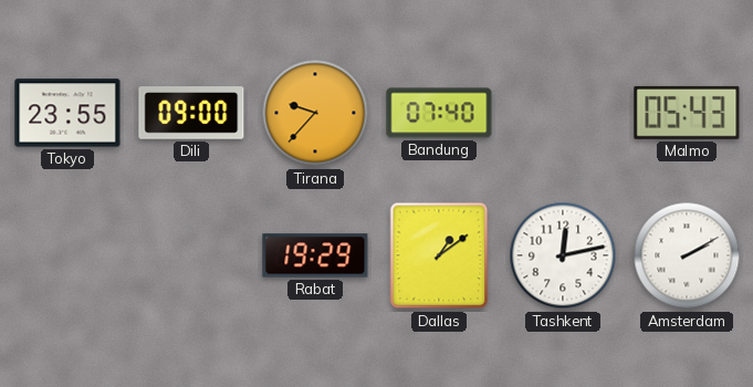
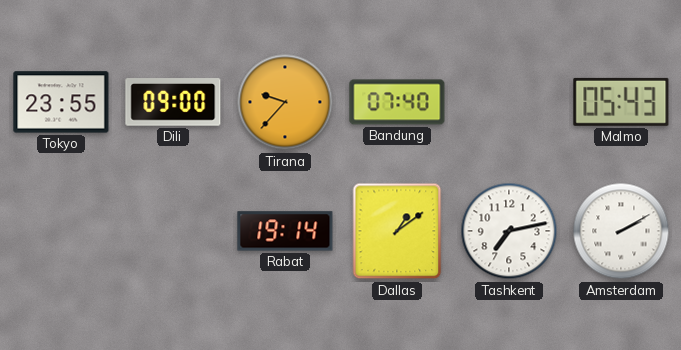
Rabat: 19:29 -> 19:14 (285, 231)
Tashkent: 12:13 -> 7:13 (509, 231)
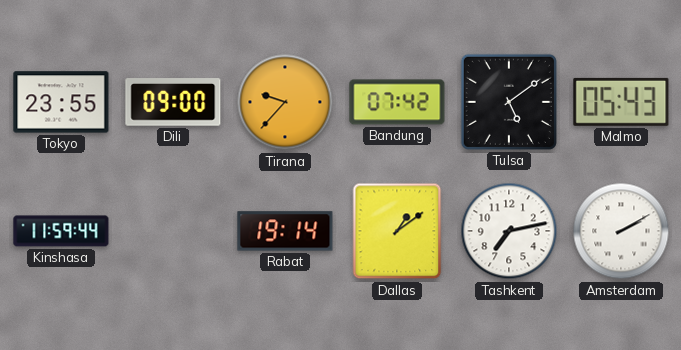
Bandung: 07:40 -> 07:42 (397, 102)
Tulsa: none -> 5:09 (509, 102)
Kinshasa: none -> 11:59 (61, 231)
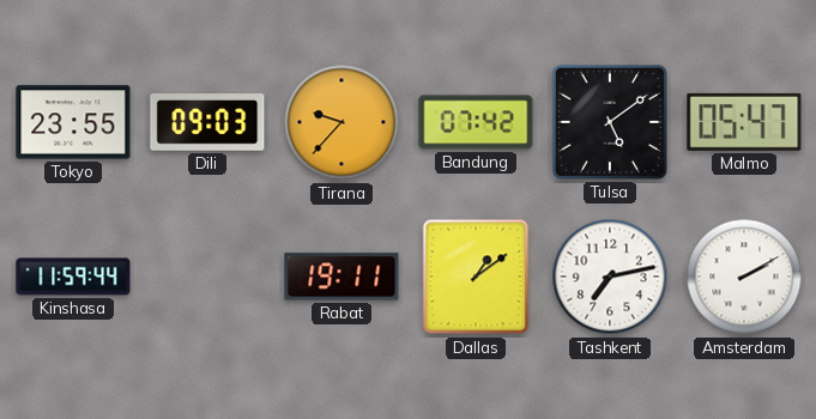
Dili: 09:00 -> 09:03 (207, 122)
Malmo: 05:43 -> 05:47 (744, 122)
Rabat: 19:14 -> 19:11 (341, 277)
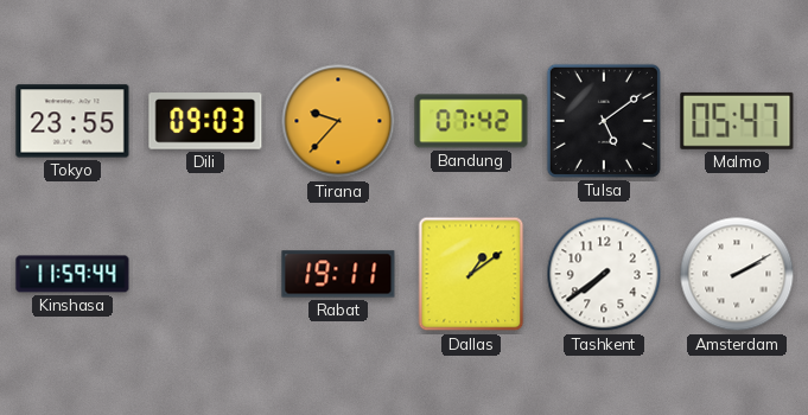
Tashkent: 7:13 -> 7:39 (604, 274)
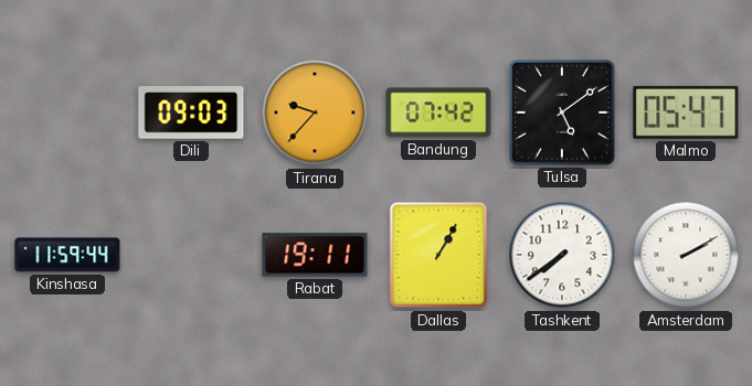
Tokyo: 23:55 -> none (72, 121)
Dallas: 1:09 -> 1:05 (438, 255)
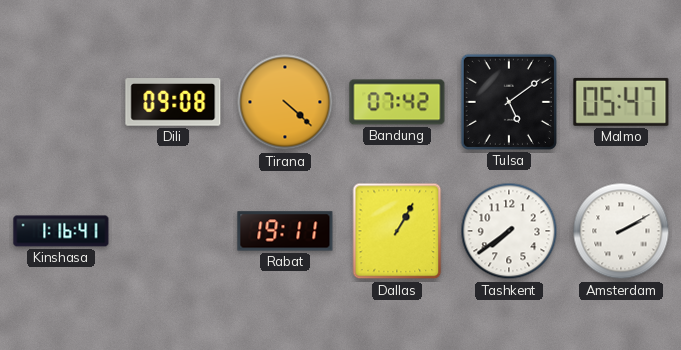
Dili: 09:03 -> 09:08 (173, 102)
Tirana: 9:37 -> 4:22 (285, 102)
Kinshasa: 11:59 -> 1:16 (61, 231)
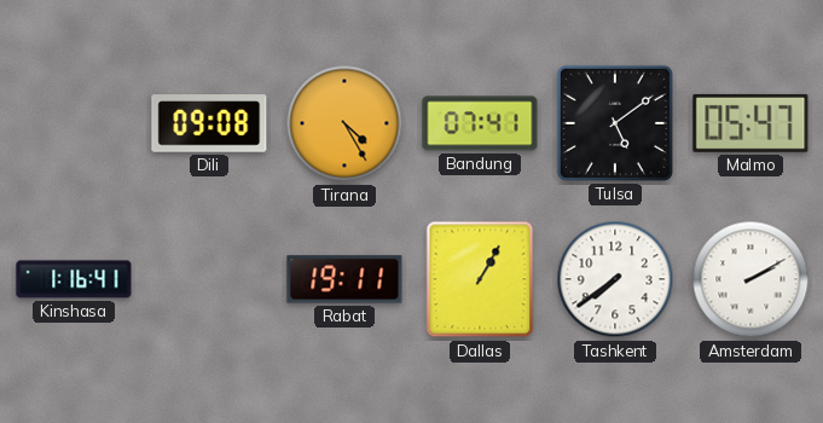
Tirana: 4:22 -> 4:25 (344, 123)
Bandung: 07:42 -> 07:41 (480, 123)
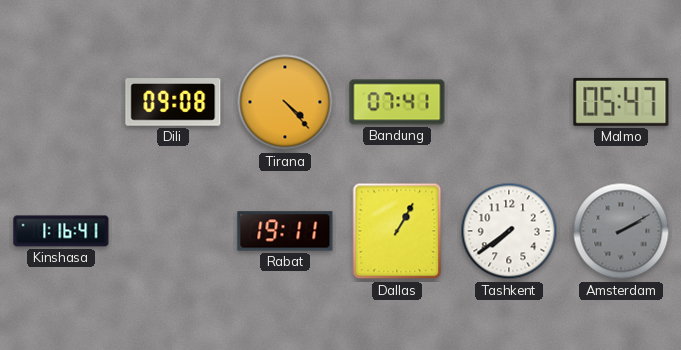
Tirana: 4:25 -> 4:23 (285, 102)
Tulsa: 5:09 -> none (615, 123)
Amsterdam dial: white -> grey (621, 231)
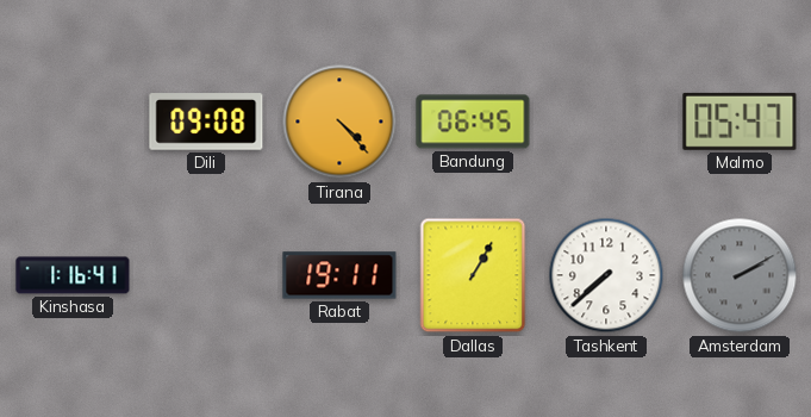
Bandung: 07:41 -> 06:45 (473, 122)
Tashkent: 7:39 -> 7:38 (606, 275)
